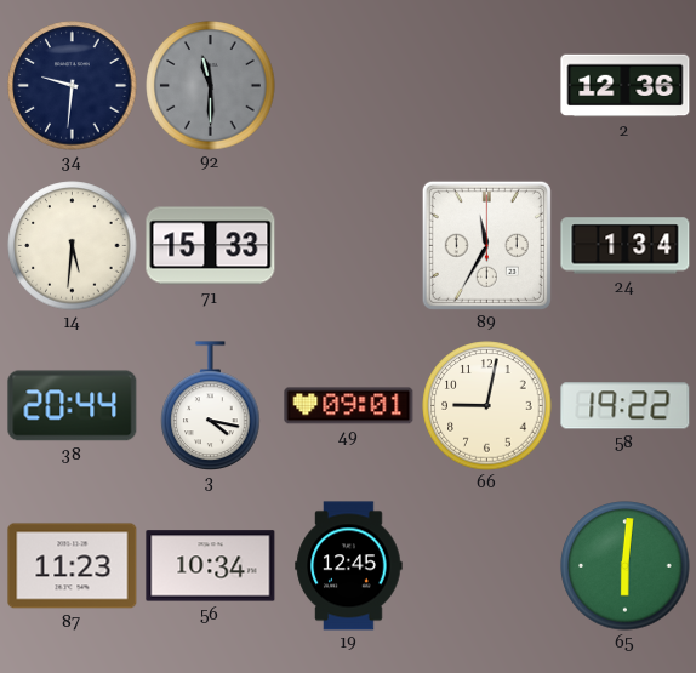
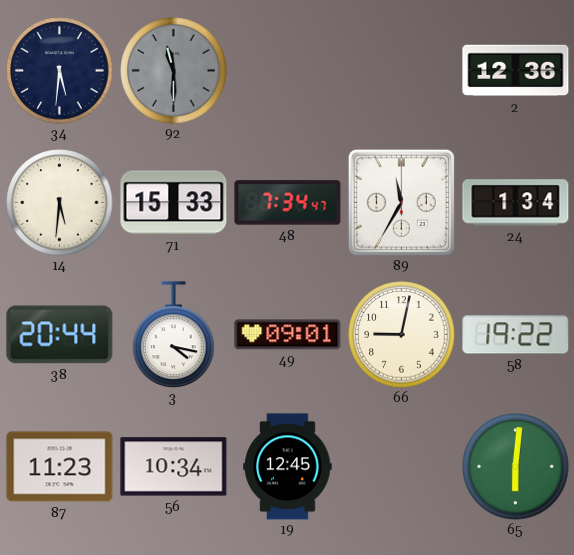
34: 9:31 -> 5:31 (60, 71)
48: none -> 7:34 (288, 203)
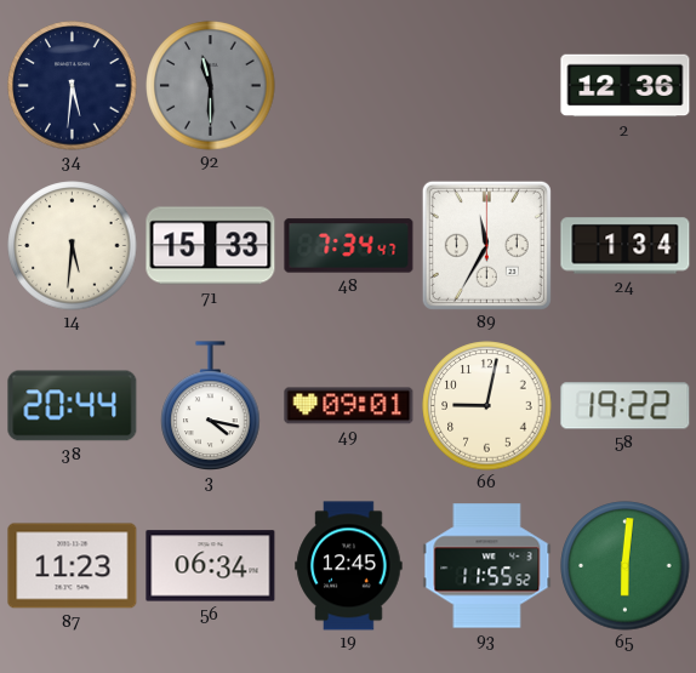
56: 10:34 -> 06:34 (211, 566)
93: none -> 11:55 (487, 566)
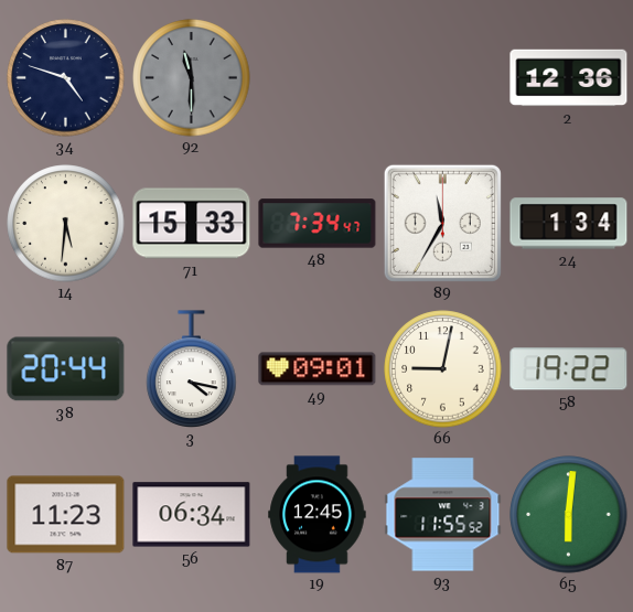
34: 5:31 -> 4:48 (66, 78)
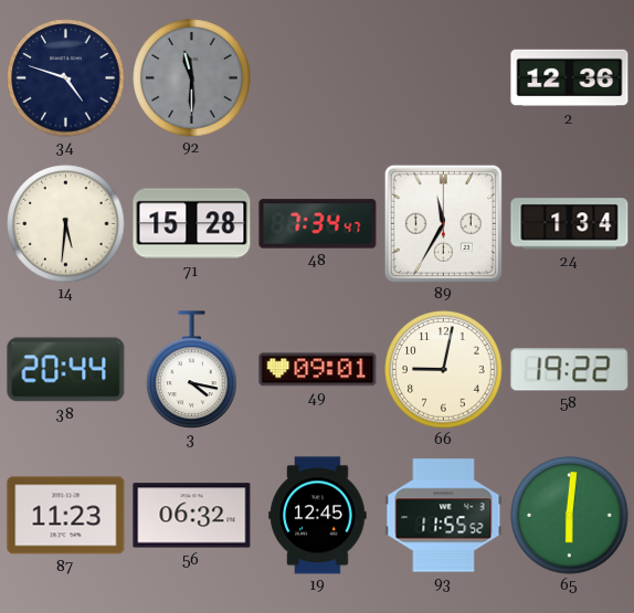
71: 15:33 -> 15:28 (192, 224)
56: 06:34 -> 06:32 (192, 516)
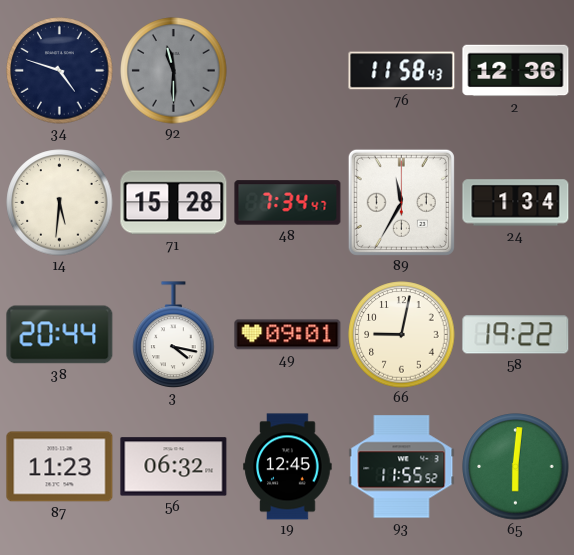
76: none -> 11:58 (402, 71)
